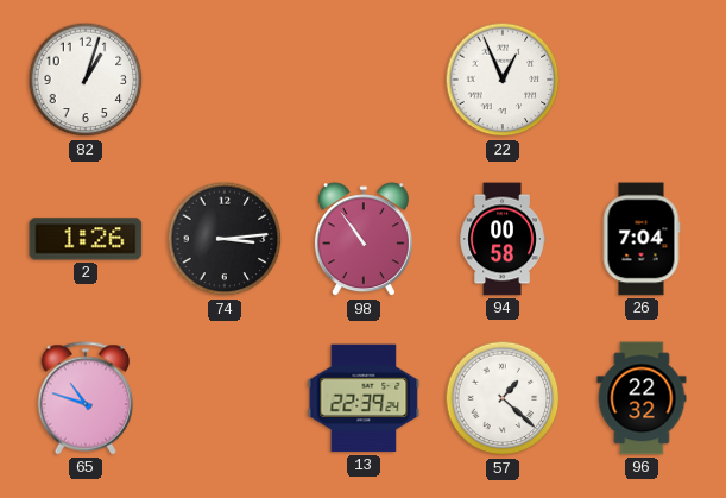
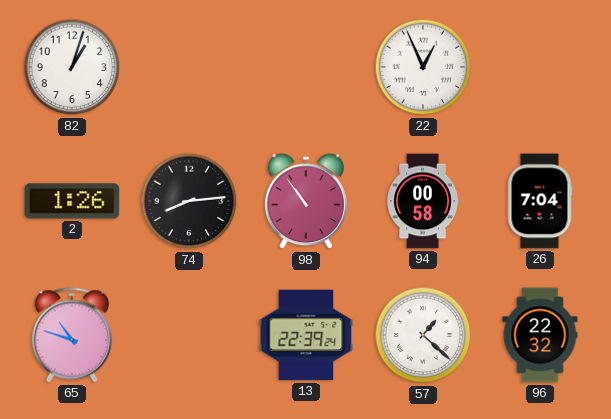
74: 3:14 -> 8:14 (189, 201)
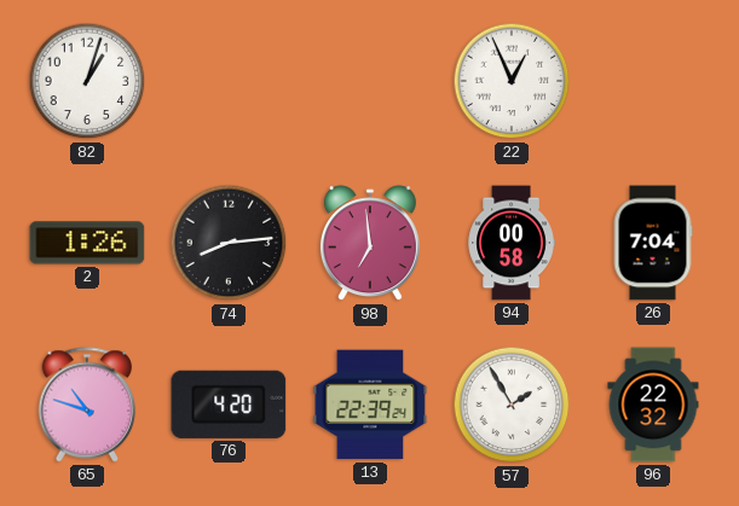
98: 10:54 -> 6:59 (370, 244)
76: none -> 4:20 (229, 405)
57: 1:22 -> 1:55 (512, 405)
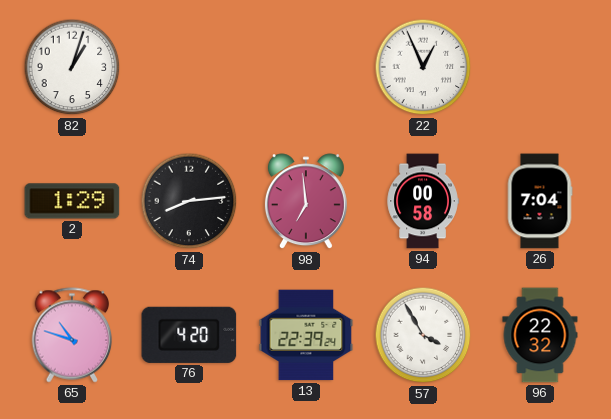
2: 1:26 -> 1:29 (72, 201)
57: 1:55 -> 3:55 (423, 335)
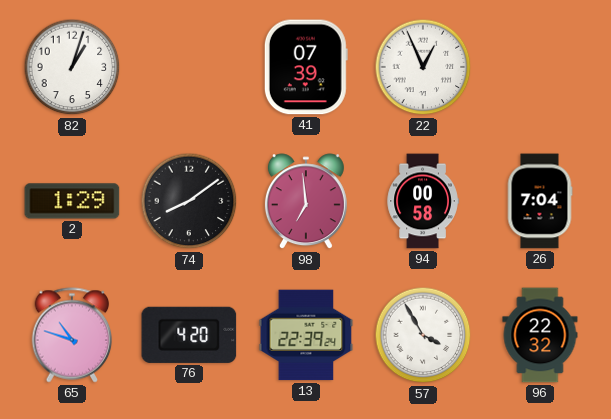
41: none -> 07:39 (306, 67)
74: 8:14 -> 8:09 (189, 201)
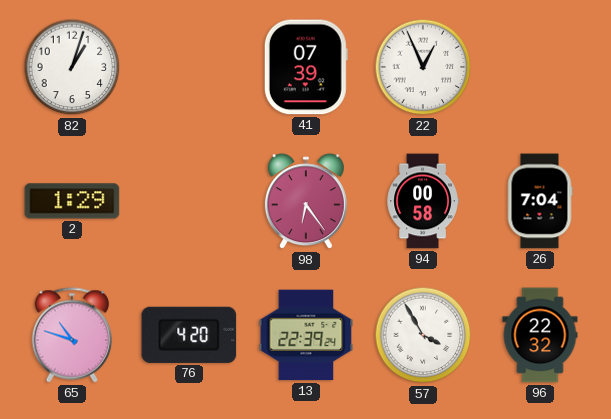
74: 8:09 -> none (189, 201)
98: 6:59 -> 6:24 (306, 202)
